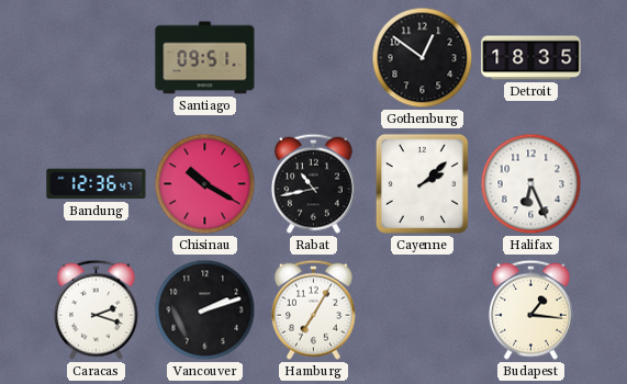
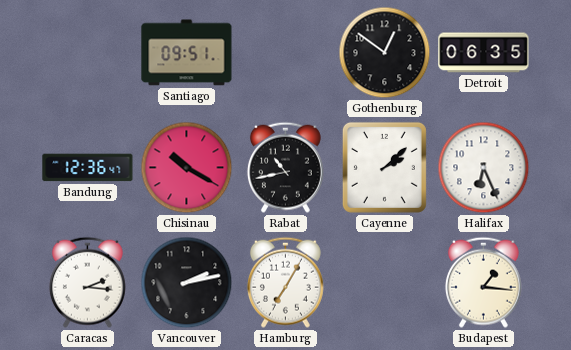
Detroit: 18:35 -> 06:35 (484, 53)
Caracas: 2:18 -> 2:16 (87, 282)
Vancouver: 2:12 -> 2:13 (187, 283)
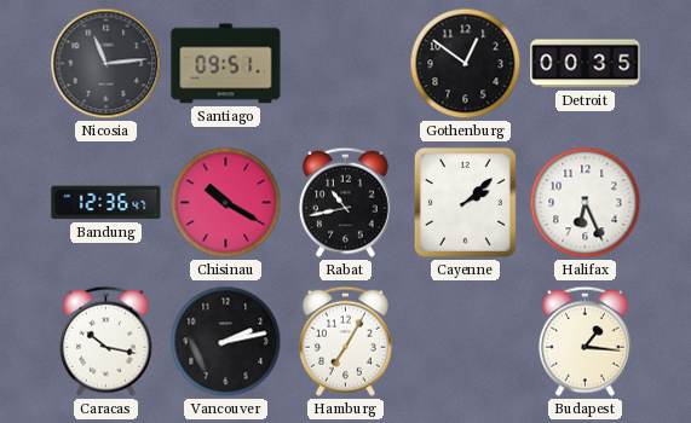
Nicosia: none -> 11:14 (106, 64)
Detroit: 06:35 -> 00:35 (586, 64)
Caracas: 2:16 -> 10:17 (105, 341)
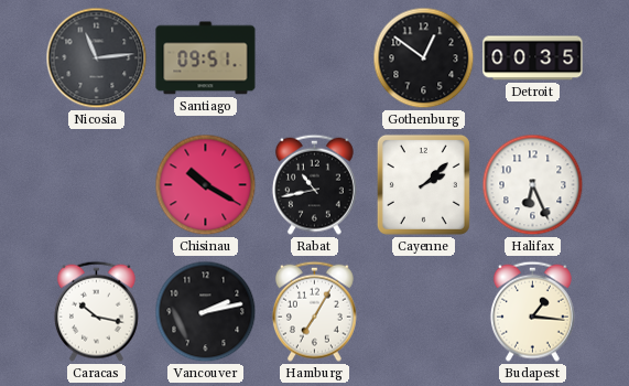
Bandung: 12:36 -> none (106, 203)
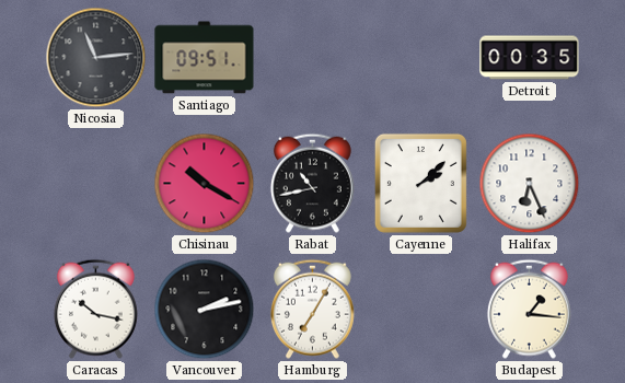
Gothenburg: 12:51 -> none (424, 58)
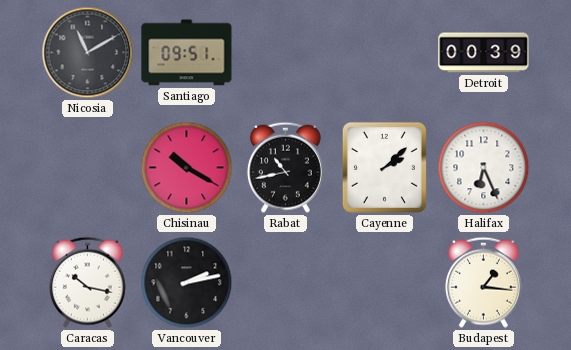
Nicosia: 11:14 -> 11:10 (88, 53)
Detroit: 00:35 -> 00:39 (484, 53)
Hamburg: 7:05 -> none (312, 309)
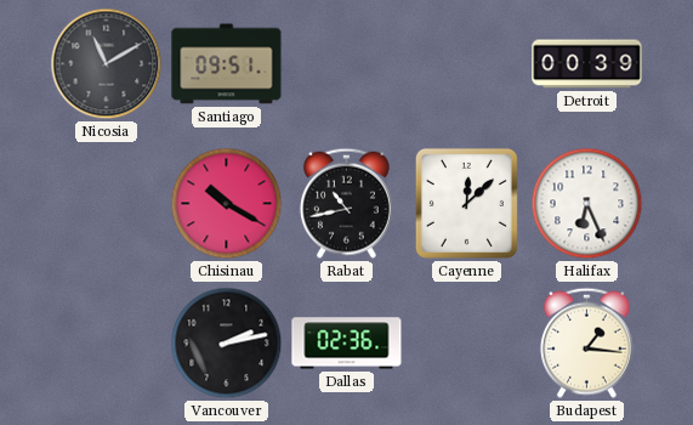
Cayenne: 2:08 -> 12:08 (466, 203)
Caracas: 10:17 -> none (87, 282)
Dallas: none -> 02:36 (347, 344)
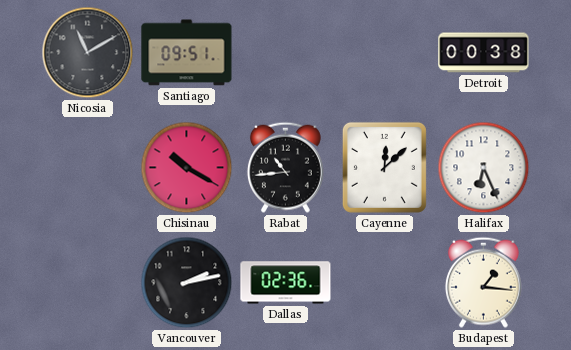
Detroit: 00:39 -> 00:38 (484, 53)
Rabat: 10:43 -> 10:44 (285, 167)
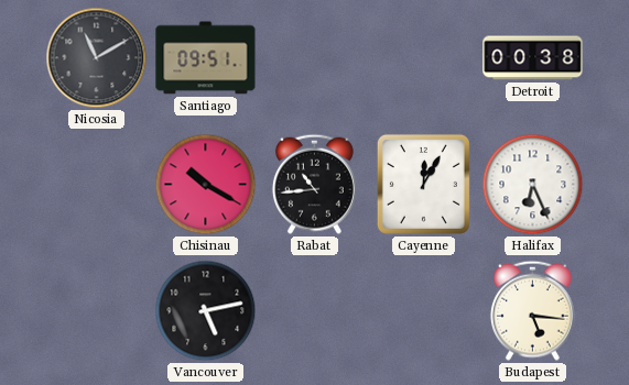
Cayenne: 12:08 -> 12:05 (423, 184)
Vancouver: 2:13 -> 5:13 (206, 311)
Dallas: 02:36 -> none (286, 283)
Budapest: 1:16 -> 5:16 (532, 310)
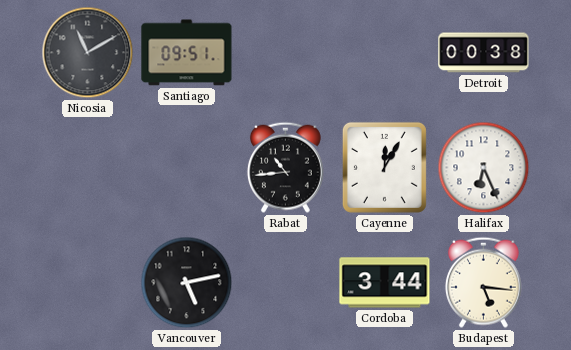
Chisinau: 10:20 -> none (206, 185)
Cordoba: none -> 3:44 (385, 283)
